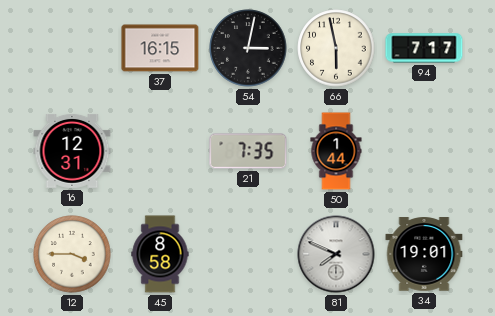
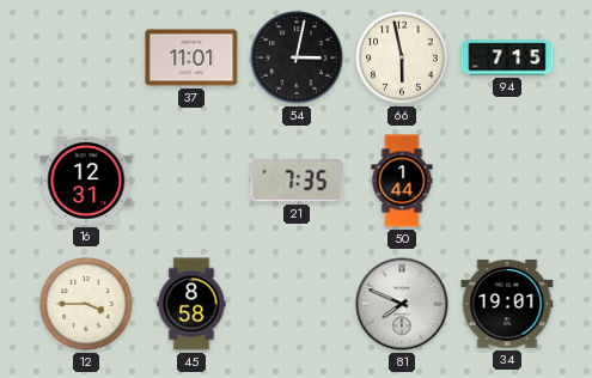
37: 16:15 -> 11:01 (191, 57)
94: 7:17 -> 7:15 (507, 57)
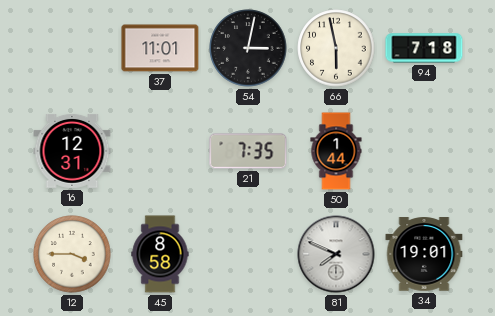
94: 7:15 -> 7:18 (424, 48)
